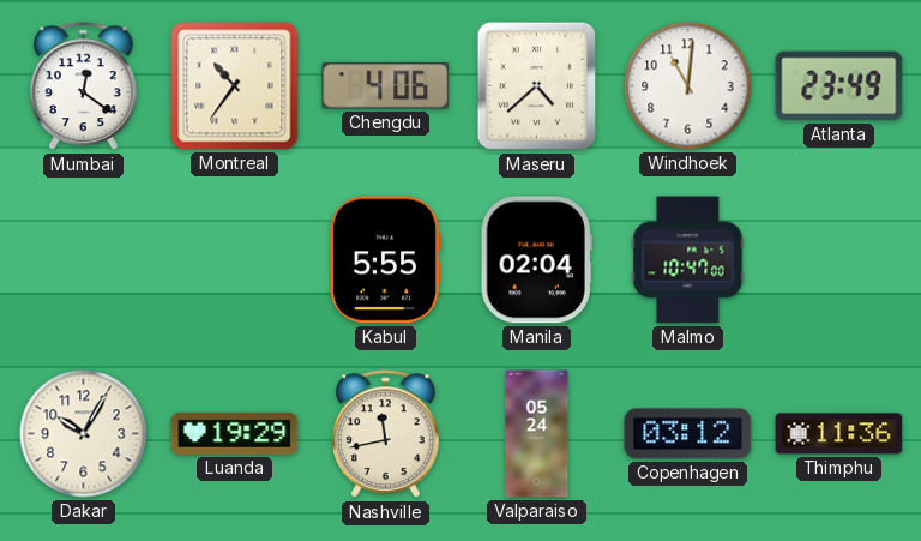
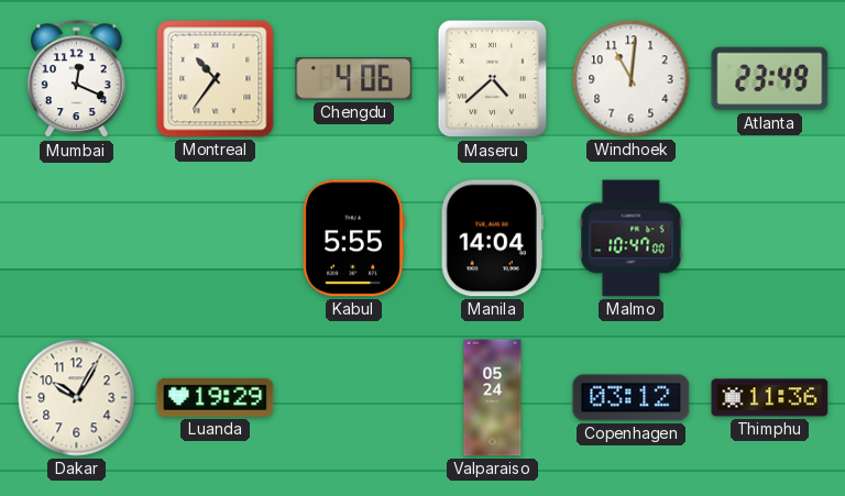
Mumbai: 12:21 -> 12:19 (77, 79)
Manila: 02:04 -> 14:04 (492, 239)
Nashville: 11:43 -> none (386, 434)
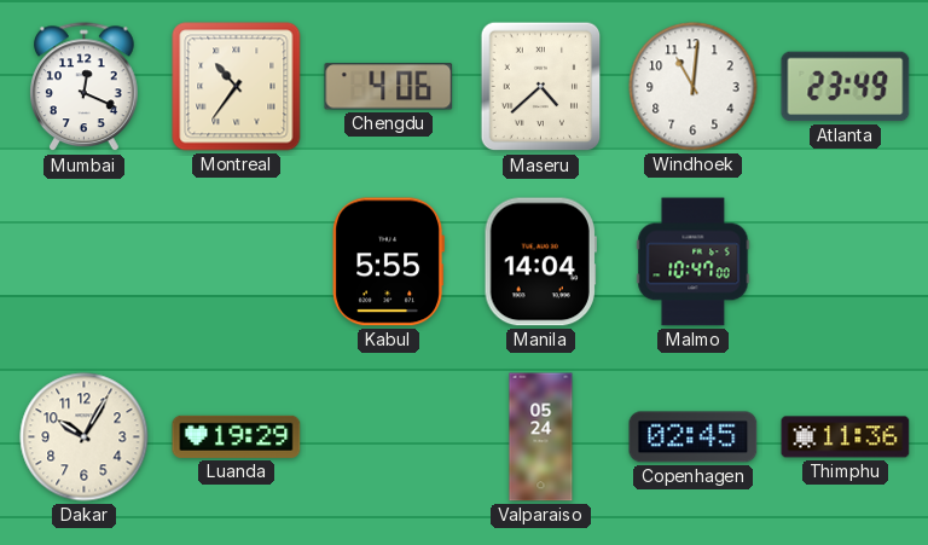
Copenhagen: 03:12 -> 02:45 (694, 437)
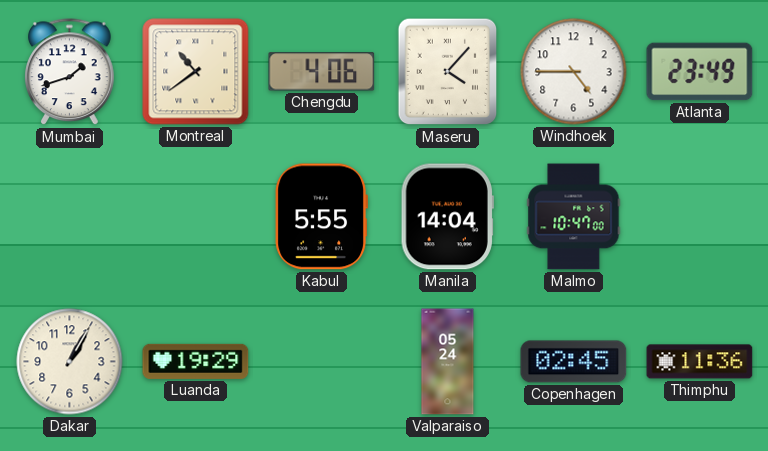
Mumbai: 12:19 -> 1:42 (70, 72)
Montreal: 10:36 -> 10:39 (196, 72)
Maseru: 4:38 -> 4:07 (448, 72)
Windhoek: 11:01 -> 4:45 (574, 72)
Dakar: 10:05 -> 1:05 (70, 362)
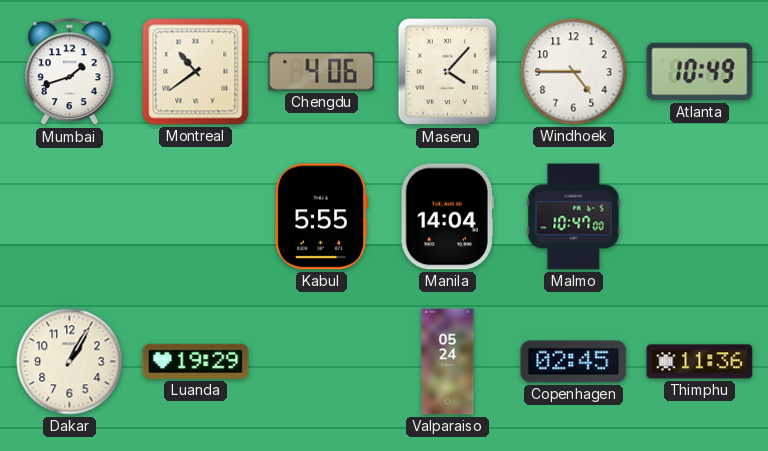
Atlanta: 23:49 -> 10:49 (700, 72)
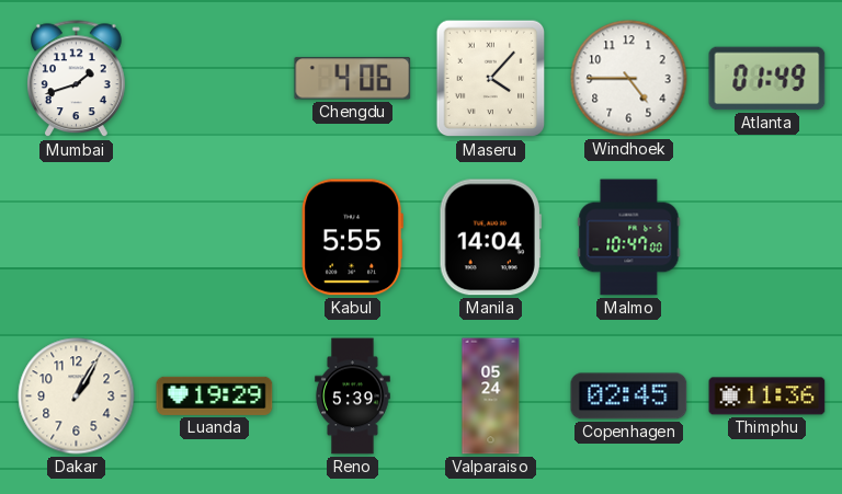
Montreal: 10:39 -> none (196, 72)
Atlanta: 10:49 -> 01:49 (767, 79)
Reno: none -> 5:39 (353, 397)
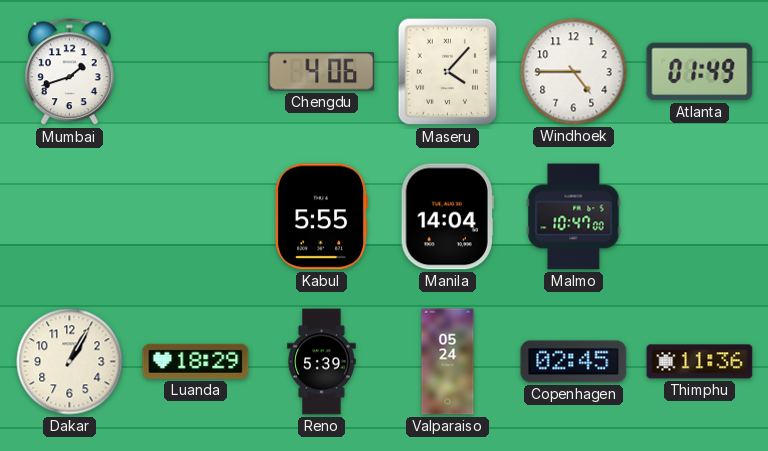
Luanda: 19:29 -> 18:29 (196, 361)
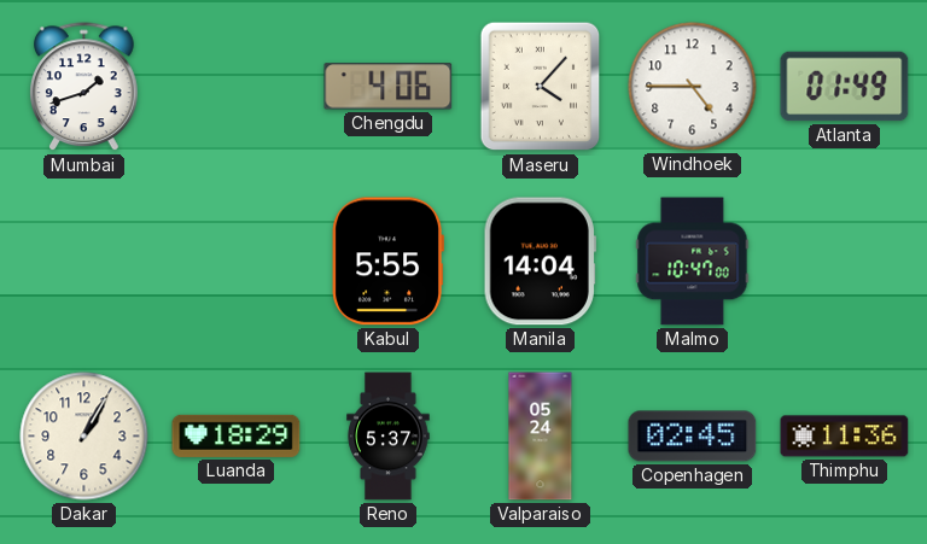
Reno: 5:39 -> 5:37 (389, 437)
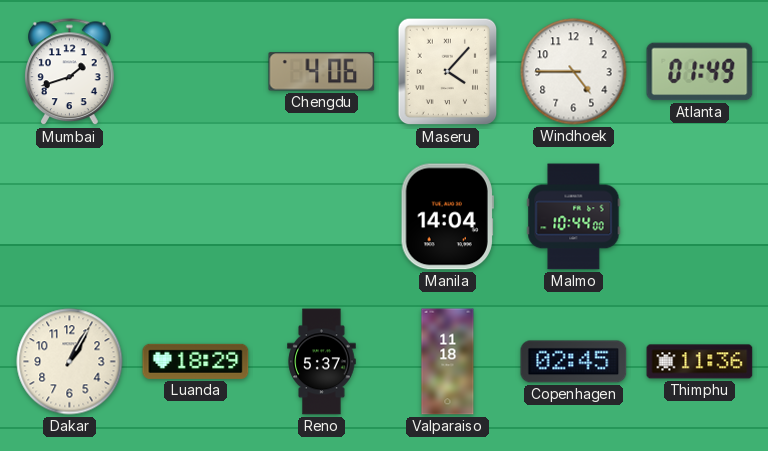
Kabul: 5:55 -> none (387, 262)
Malmo: 10:47 -> 10:44 (574, 217)
Valparaiso: 05:24 -> 11:18 (448, 362)
